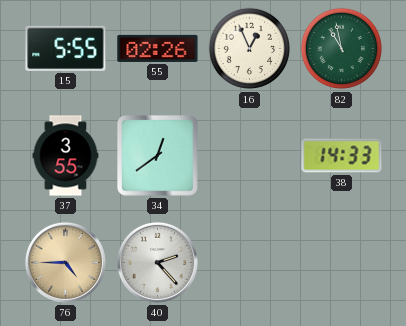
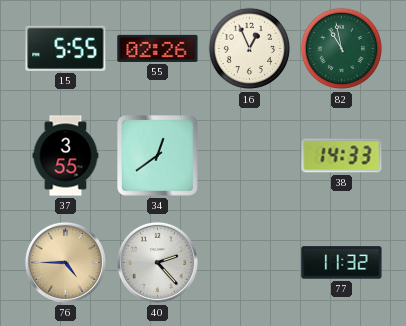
77: none -> 11:32 (342, 263)
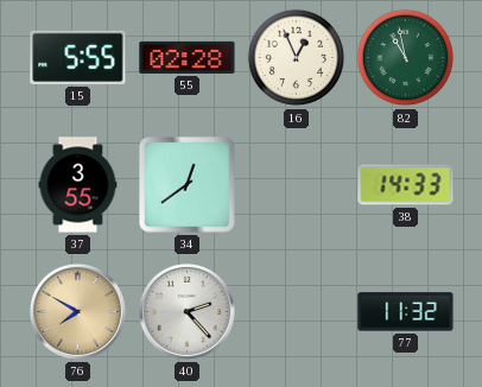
55: 02:26 -> 02:28 (188, 57)
76: 4:45 -> 7:50 (77, 311)
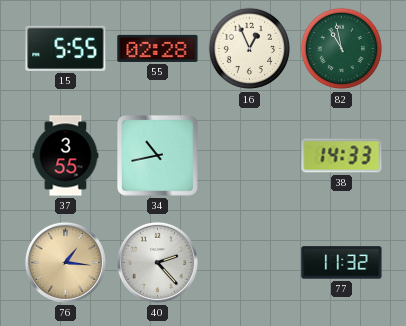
34: 12:39 -> 10:43 (158, 156)
76: 7:50 -> 1:16 (65, 262)
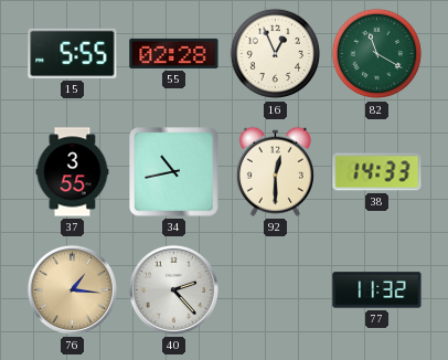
82: 10:58 -> 11:20 (377, 54)
92: none -> 12:30 (275, 171)
